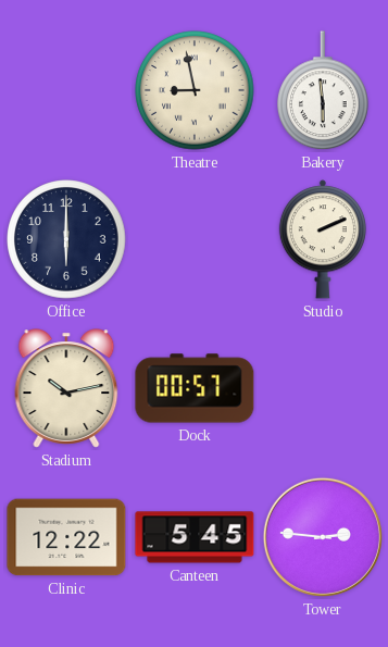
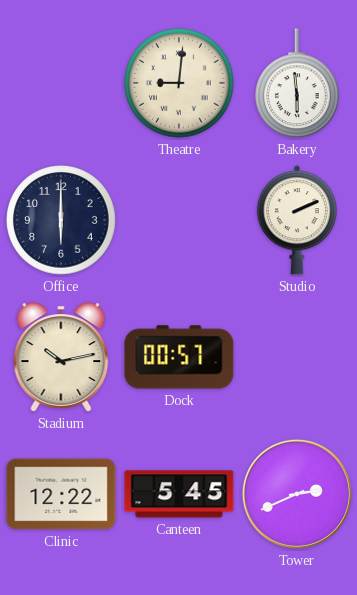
Theatre: 8:58 -> 9:01 (179, 83)
Tower: 2:46 -> 2:41 (297, 494)
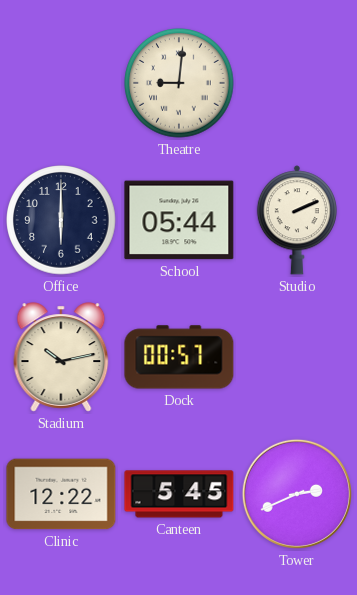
Bakery: 5:59 -> none (298, 84)
School: none -> 05:44 (179, 220)
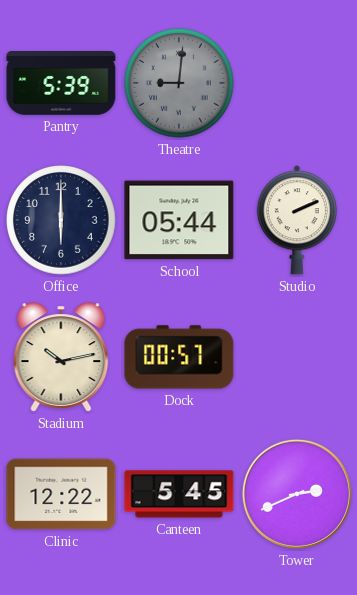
Pantry: none -> 5:39 (61, 84)
Theatre dial: cream -> grey (179, 83)
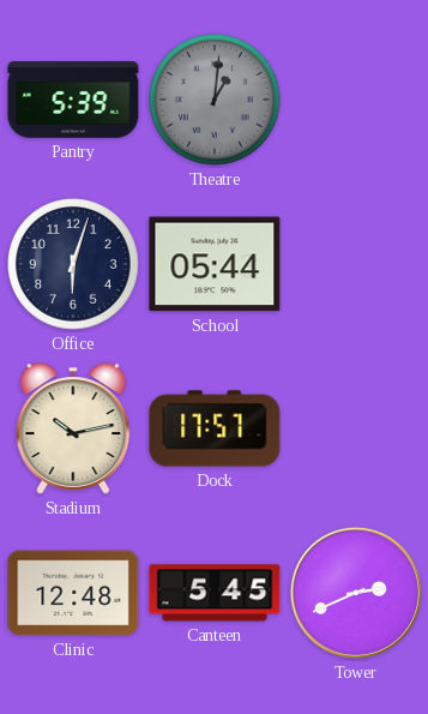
Theatre: 9:01 -> 1:01 (215, 100)
Office: 6:00 -> 6:03 (73, 264)
Studio: 2:11 -> none (297, 220)
Dock: 00:57 -> 17:57 (215, 428)
Clinic: 12:22 -> 12:48 (73, 593)
